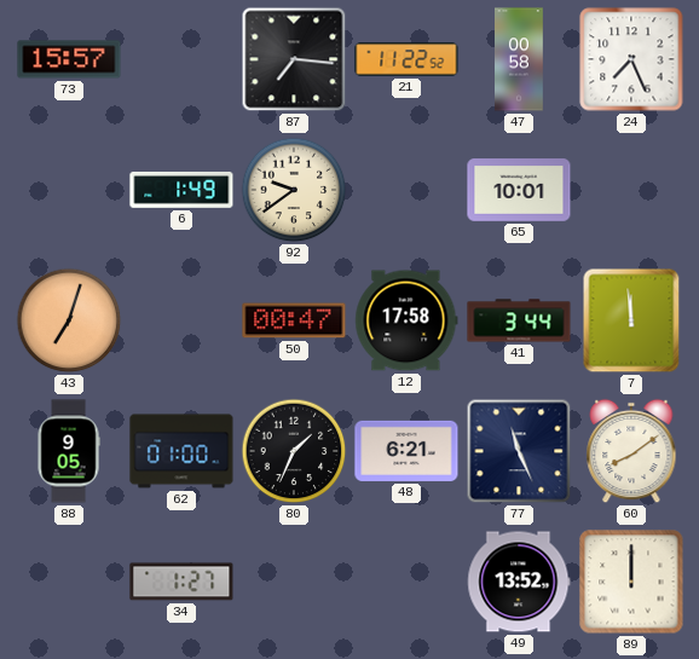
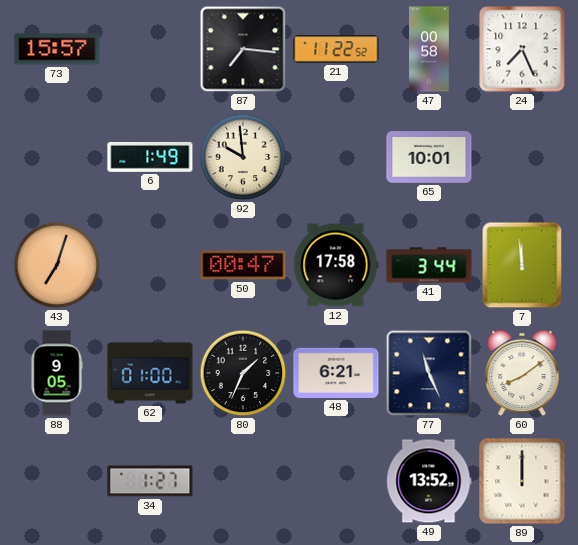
92: 9:39 -> 9:59 (243, 157)
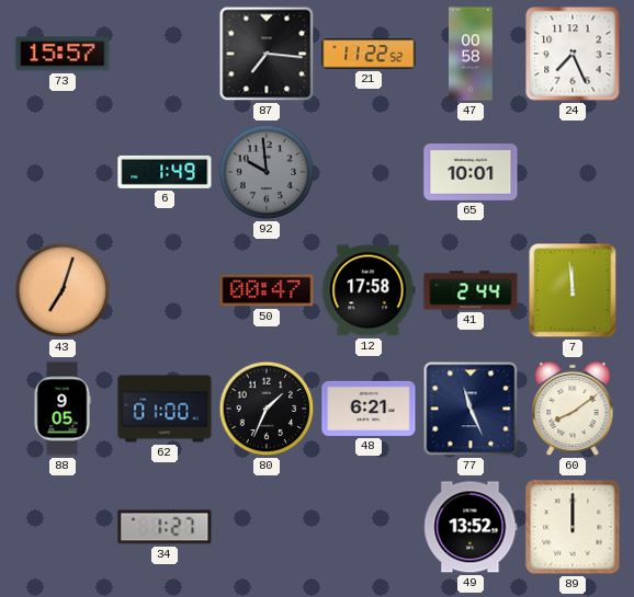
92 dial: cream -> grey (267, 172)
41: 3:44 -> 2:44 (471, 290)
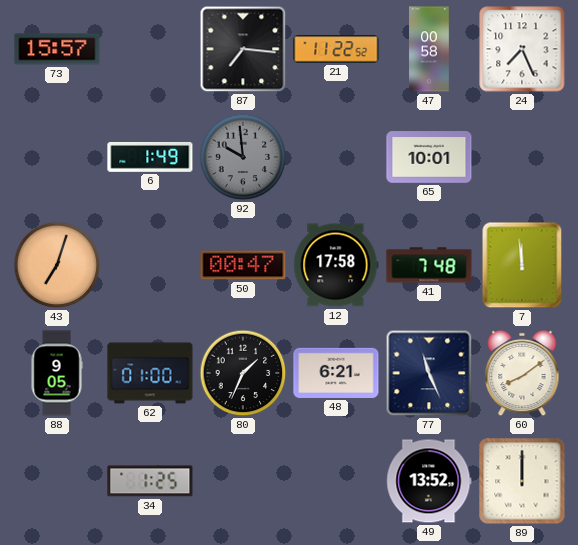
41: 2:44 -> 7:48 (429, 265)
34: 1:27 -> 1:25 (150, 481)
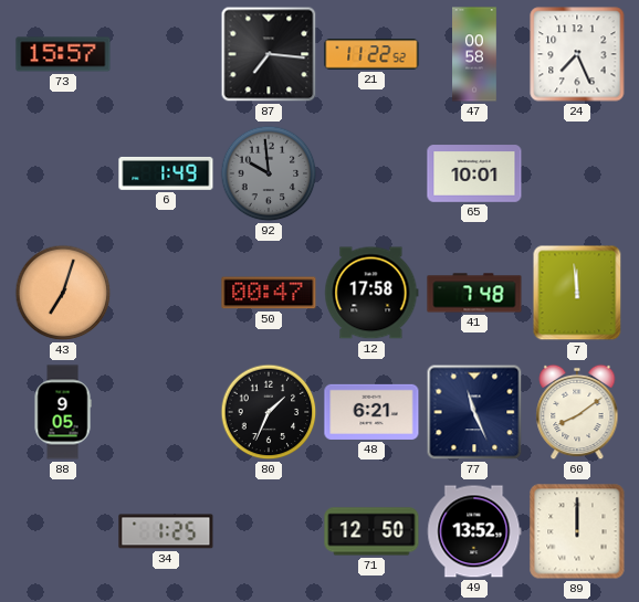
62: 01:00 -> none (150, 373)
71: none -> 12:50 (371, 531)
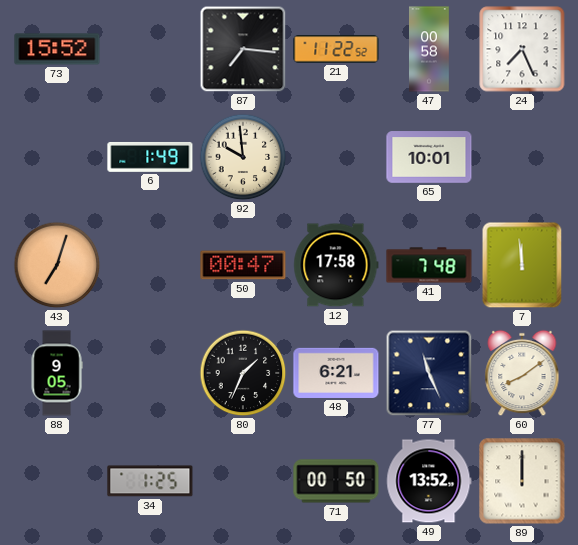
73: 15:57 -> 15:52 (57, 49)
92 dial: grey -> cream (243, 157)
71: 12:50 -> 00:50 (336, 481)
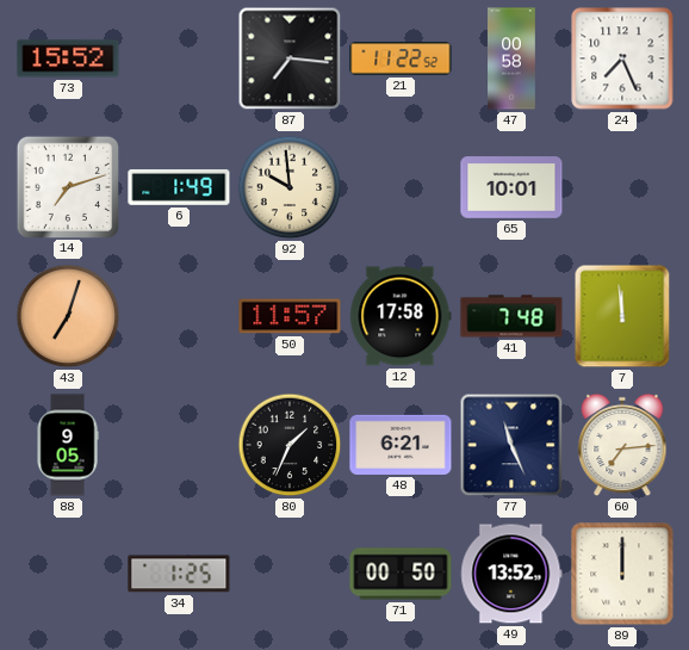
14: none -> 7:12 (67, 186)
50: 00:47 -> 11:57 (290, 316)
60: 8:09 -> 7:14 (622, 445)
